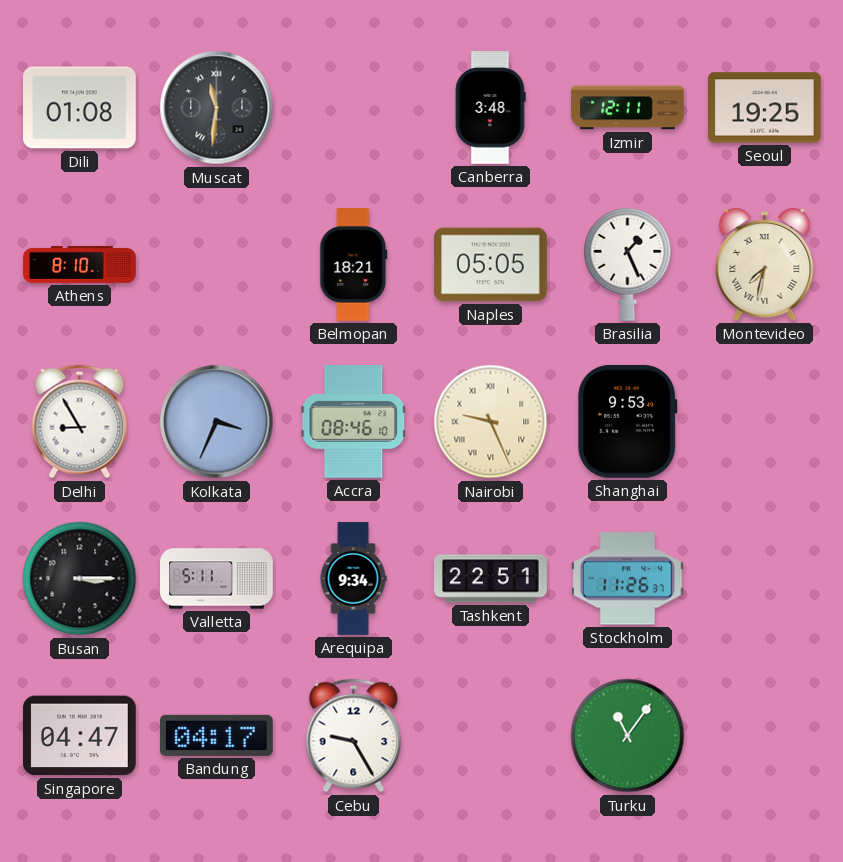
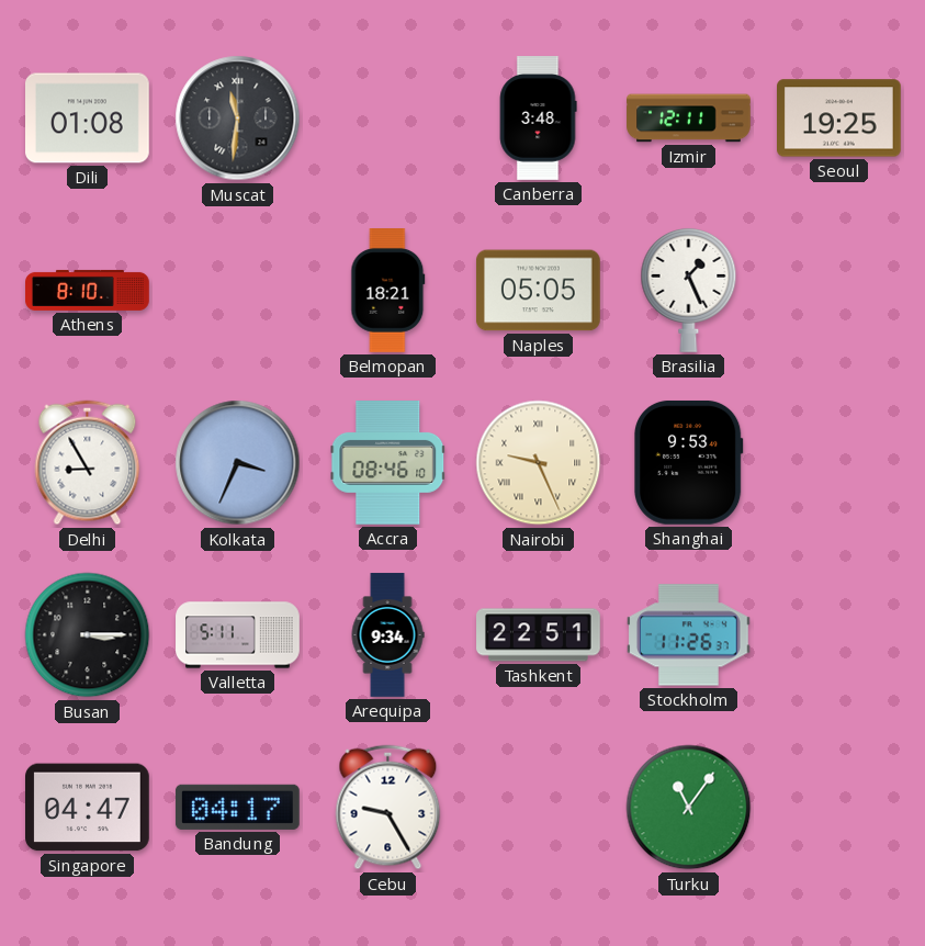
Montevideo: 7:32 -> none (765, 265)
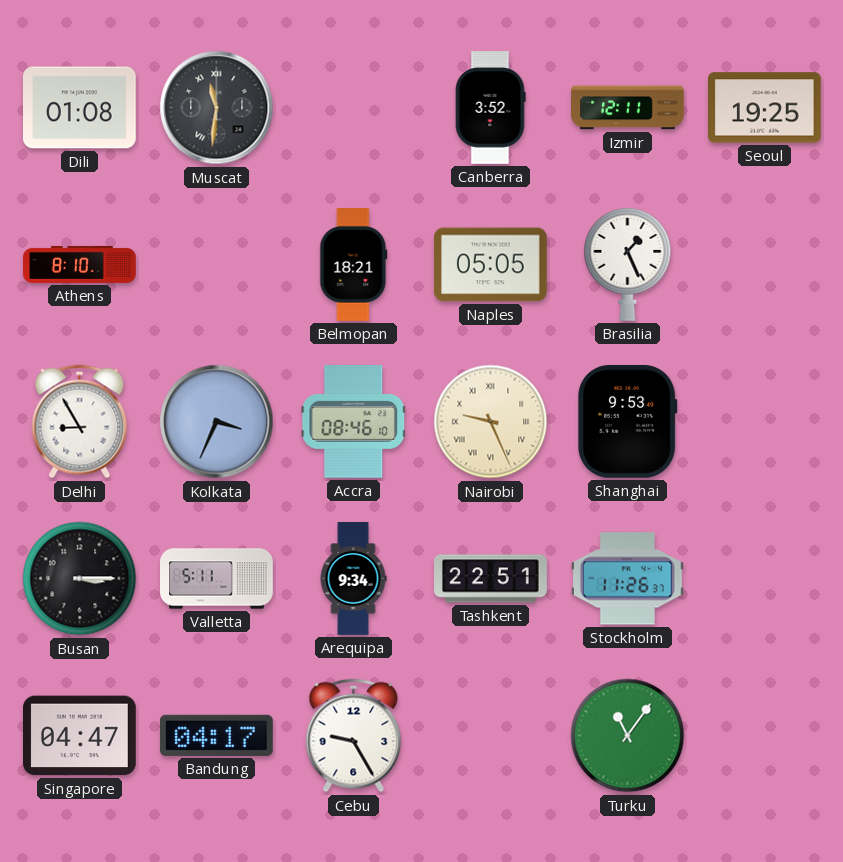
Canberra: 3:48 -> 3:52 (490, 108)
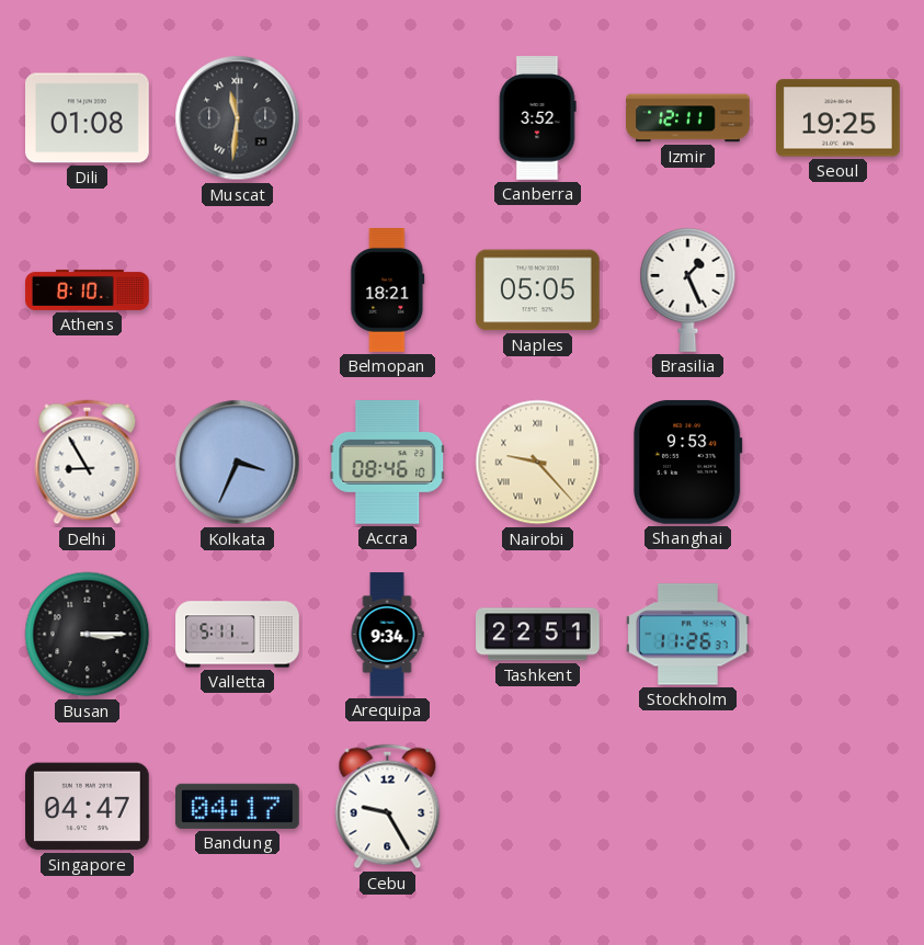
Nairobi: 9:26 -> 9:23 (538, 463)
Turku: 11:06 -> none (628, 736)
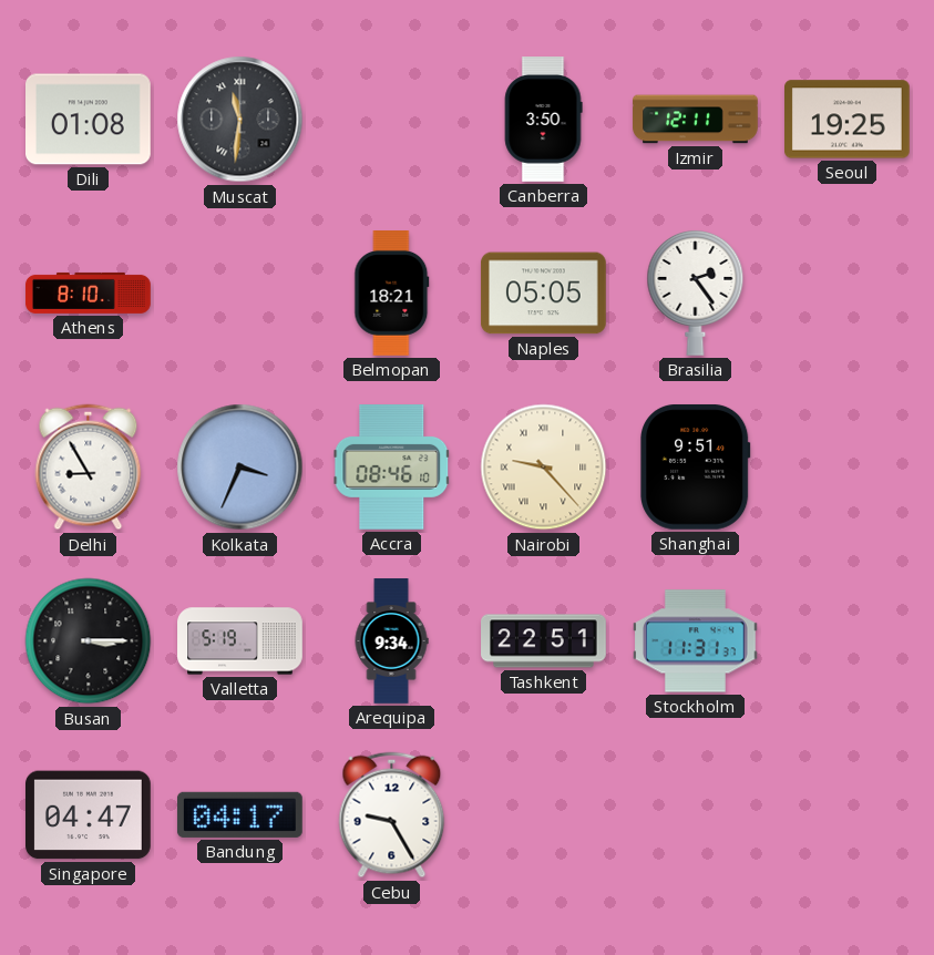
Canberra: 3:52 -> 3:50 (543, 120)
Brasilia: 1:26 -> 2:24 (696, 292)
Shanghai: 9:53 -> 9:51 (696, 466)
Valletta: 5:11 -> 5:19 (240, 641)
Stockholm: 11:26 -> 11:31 (696, 641)
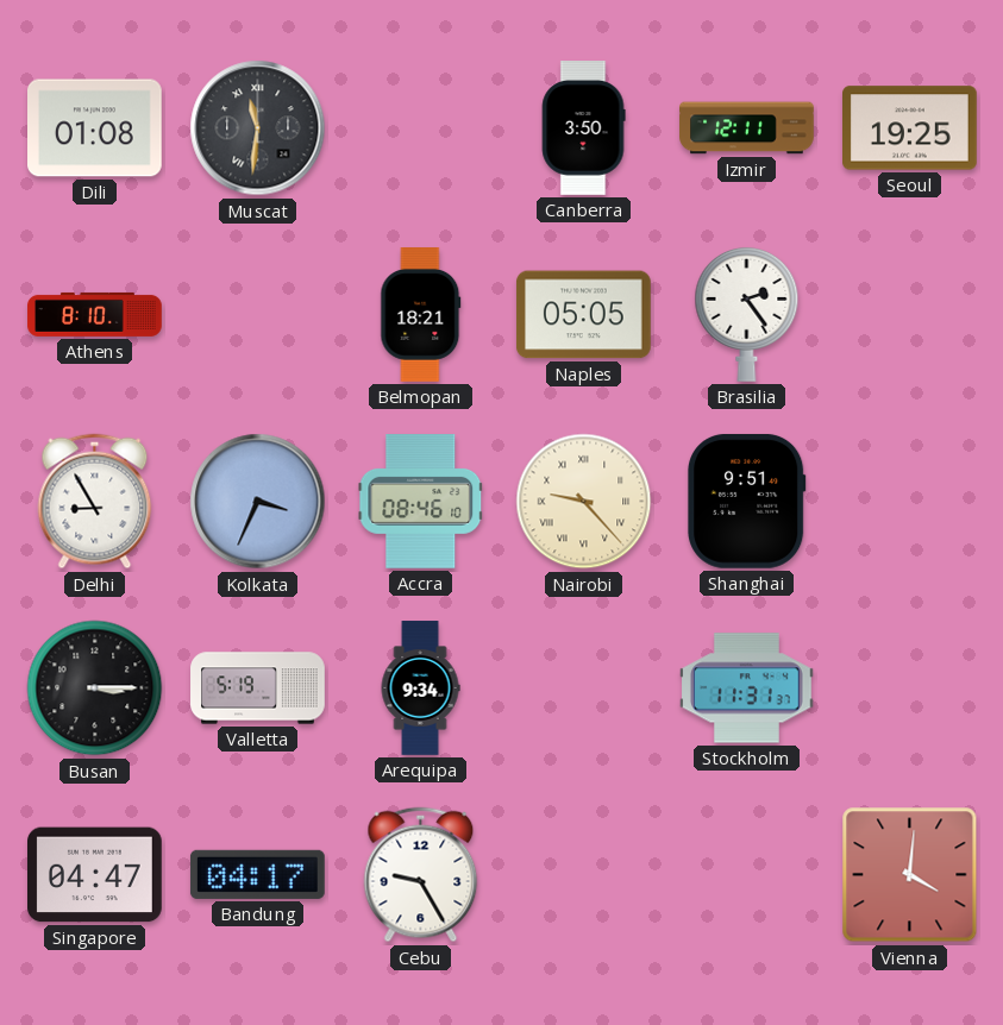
Tashkent: 22:51 -> none (544, 641)
Vienna: none -> 4:01 (910, 875)
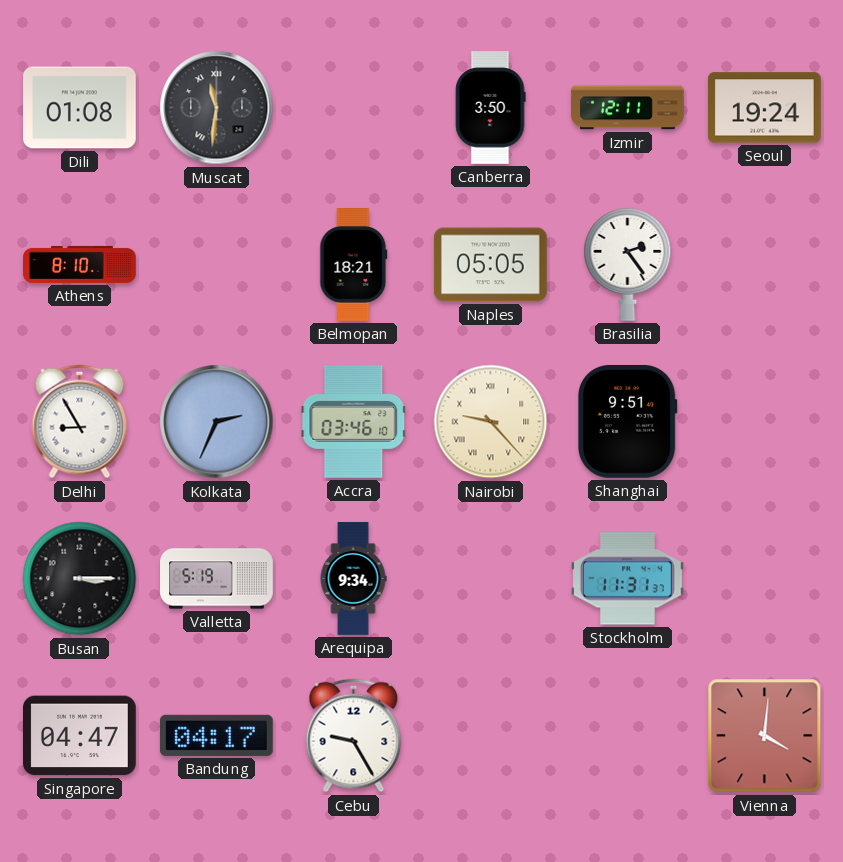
Seoul: 19:25 -> 19:24 (765, 108)
Kolkata: 3:34 -> 2:34 (217, 422)
Accra: 08:46 -> 03:46 (354, 422)
